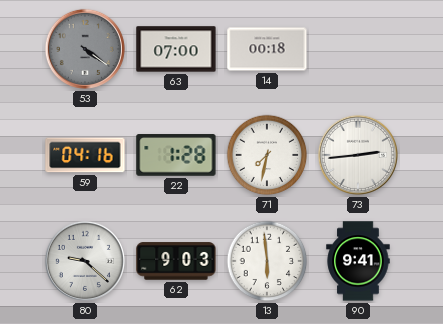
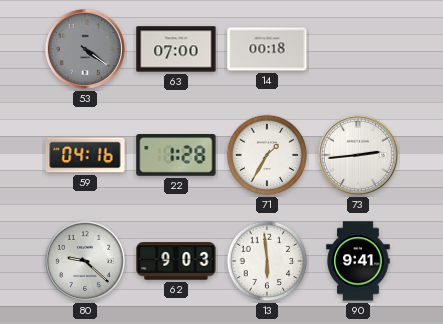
71: 7:32 -> 1:35 (267, 155)
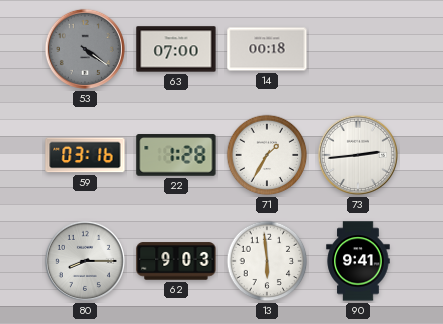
59: 04:16 -> 03:16 (85, 155)
80: 9:22 -> 8:15 (85, 261)
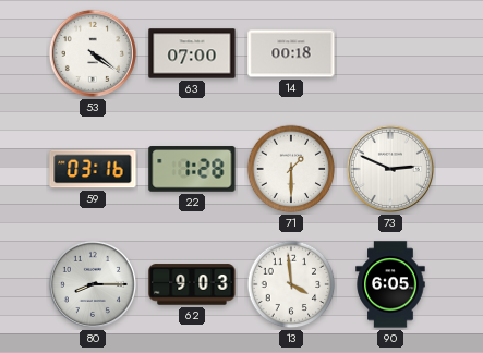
53 dial: grey -> white (93, 53)
71: 1:35 -> 1:30 (291, 169)
73: 2:44 -> 2:49 (390, 169)
13: 5:59 -> 3:59 (291, 284)
90: 9:41 -> 6:05 (390, 284)
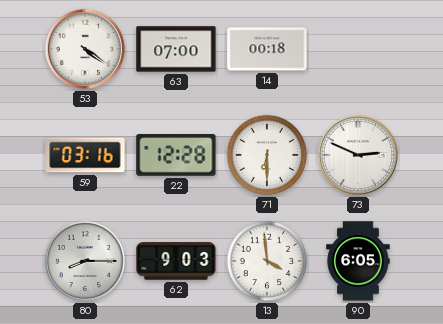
22: 1:28 -> 12:28 (176, 155)
71: 1:30 -> 6:30 (267, 155)
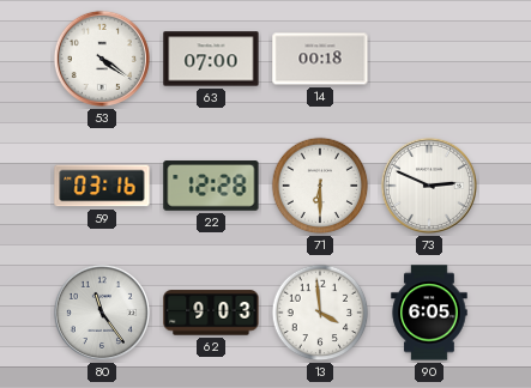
80: 8:15 -> 11:24 (102, 313)
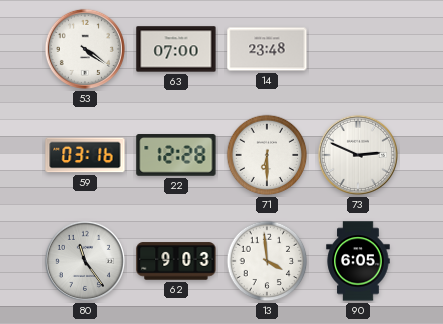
14: 00:18 -> 23:48 (267, 49)
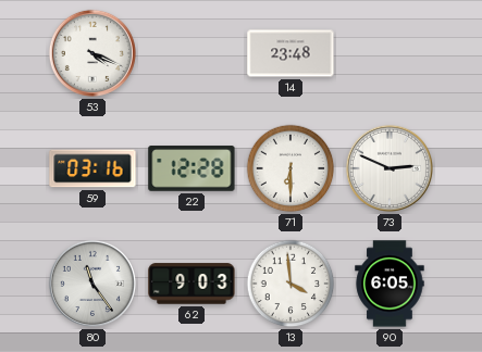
53: 4:21 -> 4:19 (92, 53)
63: 07:00 -> none (176, 49)
